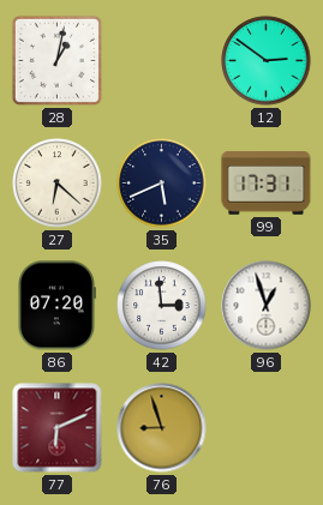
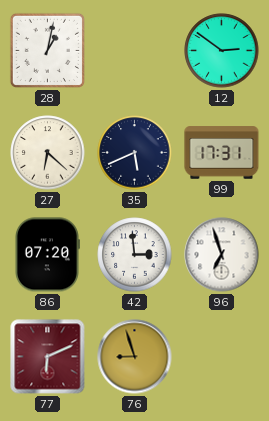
96: 12:57 -> 6:57 (222, 255)
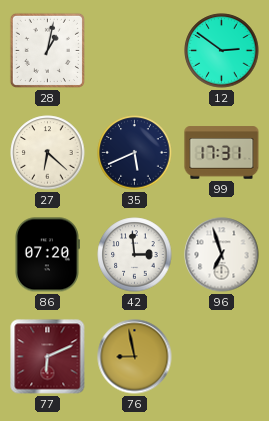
76: 8:57 -> 8:58 (135, 357)
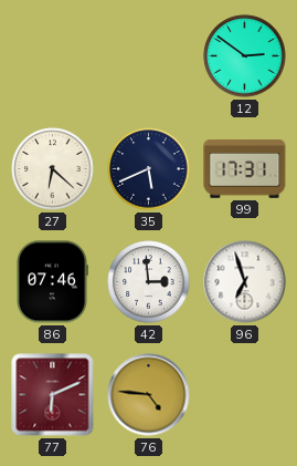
28: 1:02 -> none (47, 50)
86: 07:20 -> 07:46 (52, 282)
76: 8:58 -> 4:46 (149, 395)
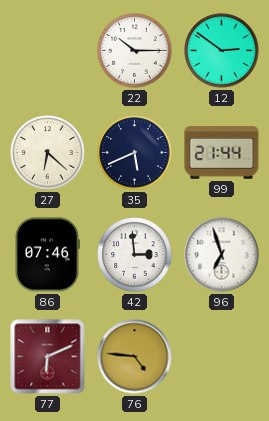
22: none -> 10:15 (135, 51)
99: 17:31 -> 21:44 (222, 153)
